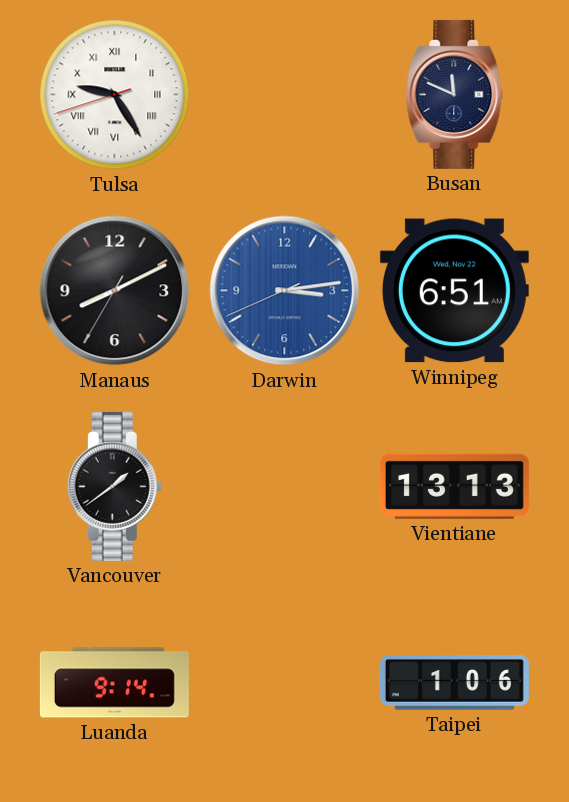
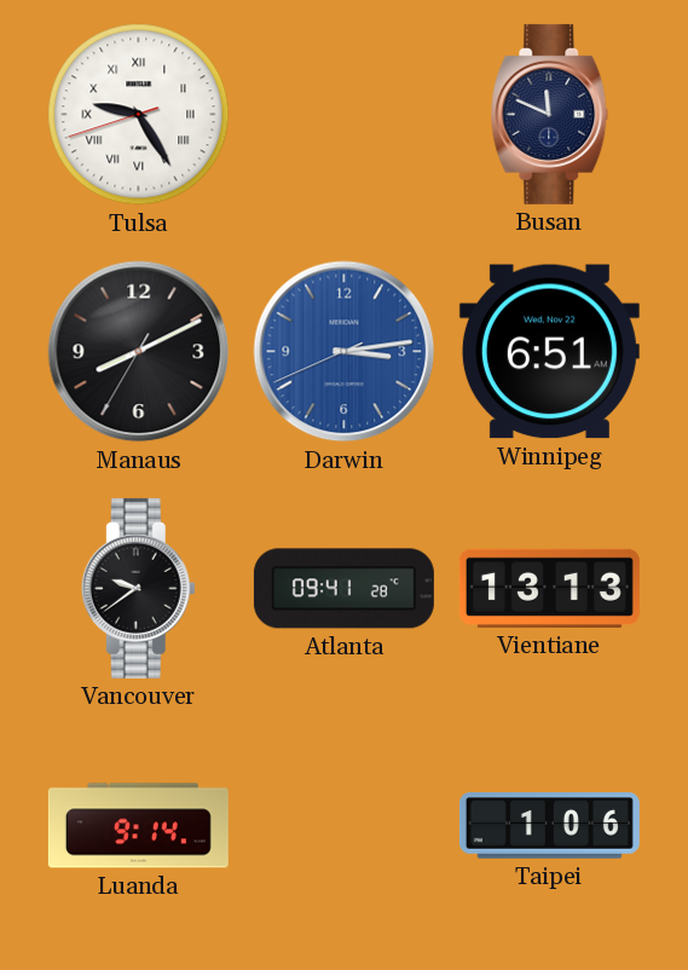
Vancouver: 1:39 -> 9:39 (138, 588)
Atlanta: none -> 09:41 (343, 589)
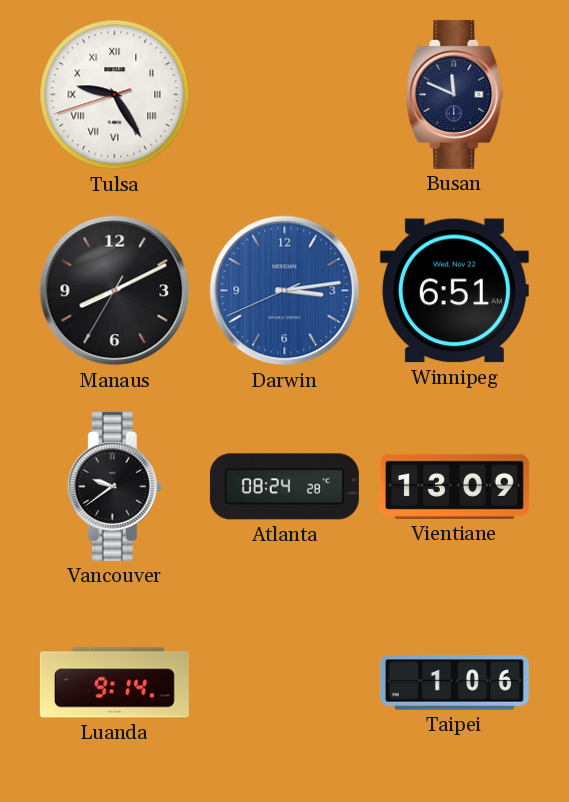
Atlanta: 09:41 -> 08:24 (284, 487)
Vientiane: 13:13 -> 13:09 (454, 486)
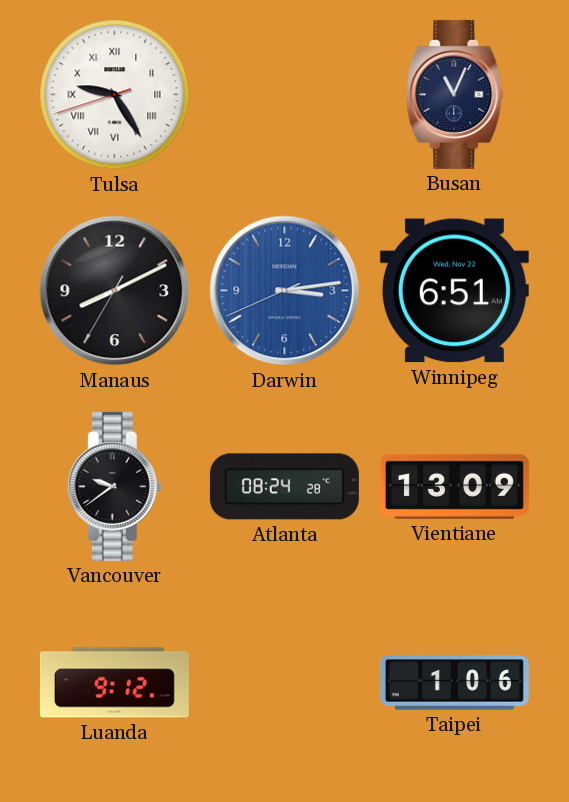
Busan: 11:49 -> 11:04 (455, 94)
Luanda: 9:14 -> 9:12 (114, 683)
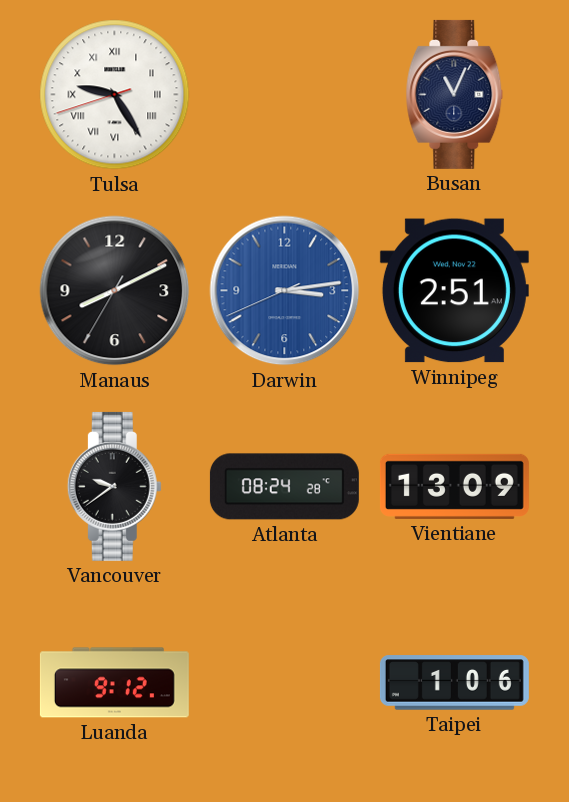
Winnipeg: 6:51 -> 2:51 (454, 291)
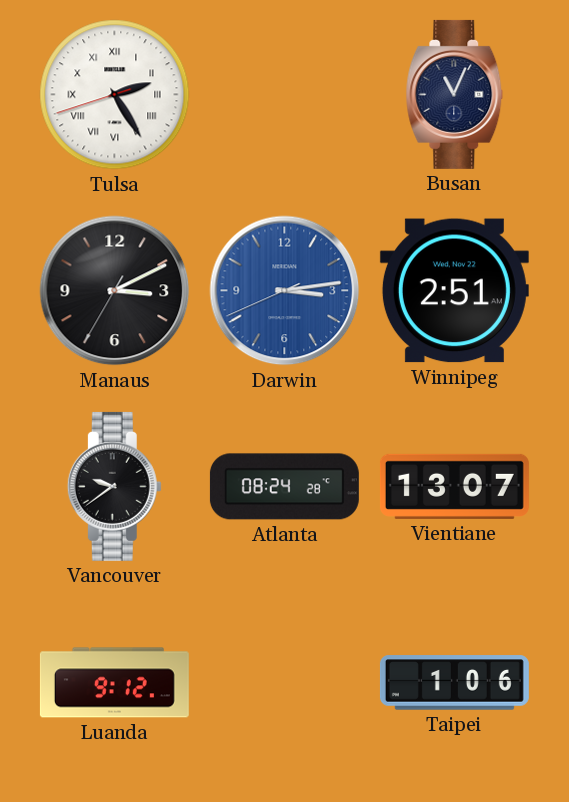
Tulsa: 9:24 -> 2:24 (115, 95)
Manaus: 8:10 -> 3:10 (115, 291)
Vientiane: 13:09 -> 13:07 (454, 486)
